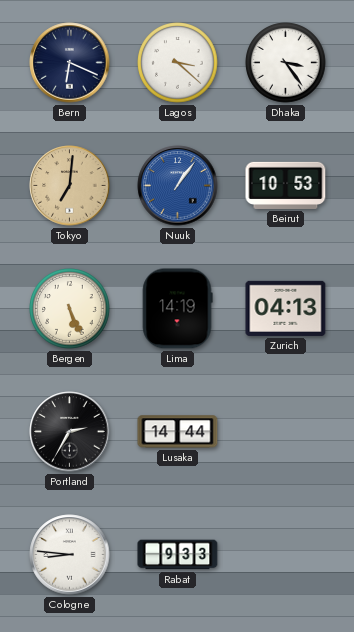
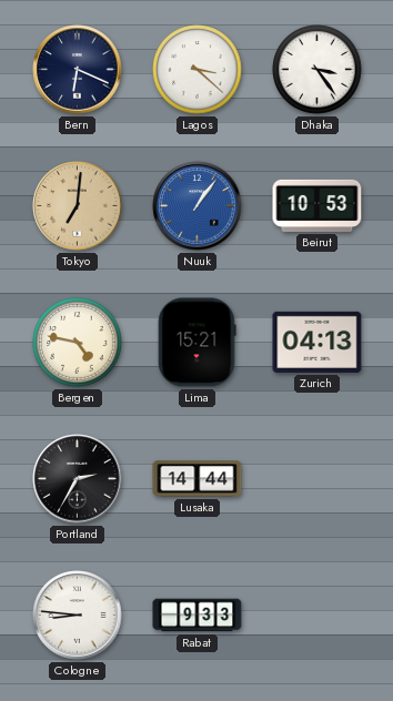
Bergen: 5:26 -> 4:47 (78, 343)
Lima: 14:19 -> 15:21 (196, 343)
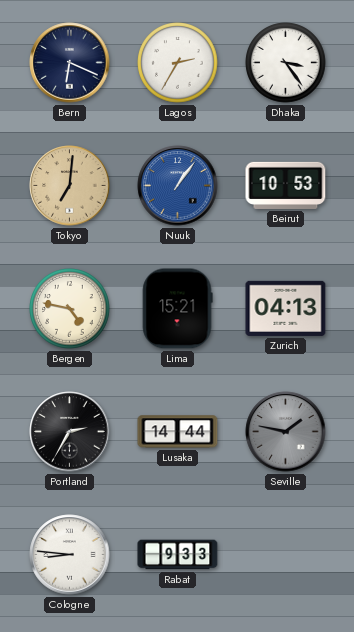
Lagos: 3:22 -> 2:35 (178, 63)
Seville: none -> 1:47 (286, 432)
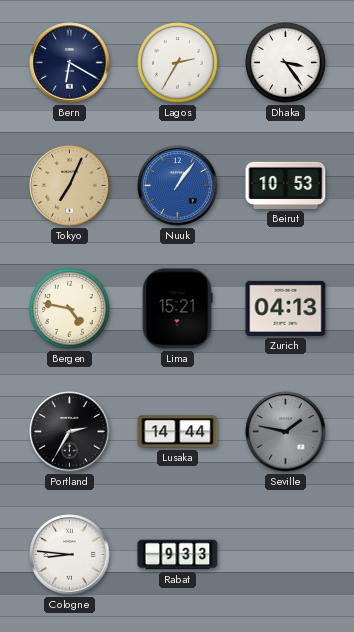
Bern: 6:19 -> 6:20 (70, 63)
Tokyo: 7:01 -> 7:04 (70, 186)
